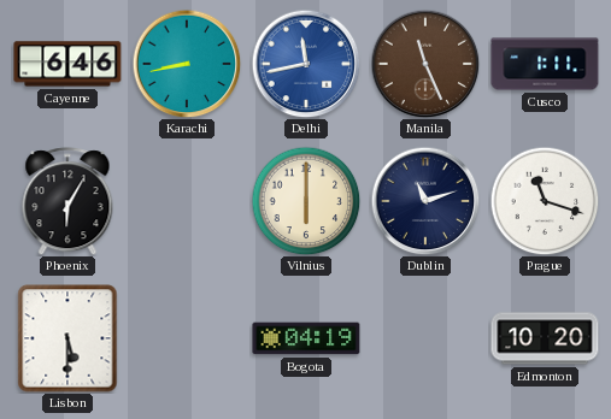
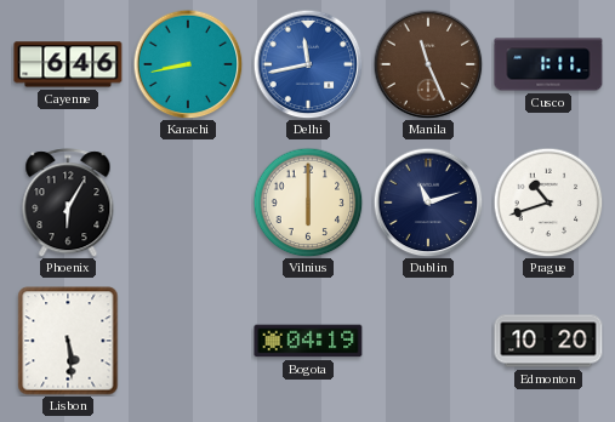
Prague: 11:18 -> 10:42 (548, 203)
Lisbon: 5:30 -> 5:29 (68, 341)
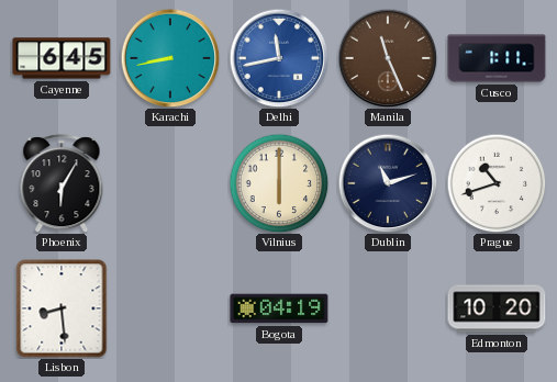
Cayenne: 6:46 -> 6:45 (62, 58)
Lisbon: 5:29 -> 8:29 (62, 308)
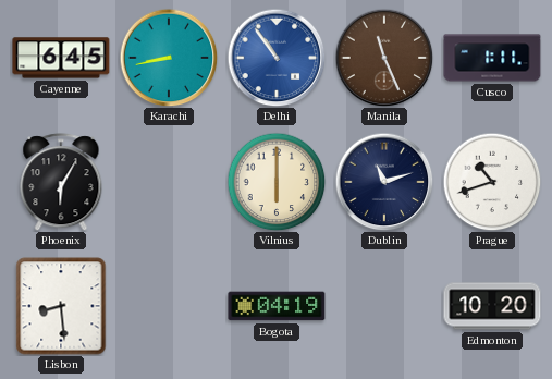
Delhi: 11:43 -> 10:54 (277, 58)
